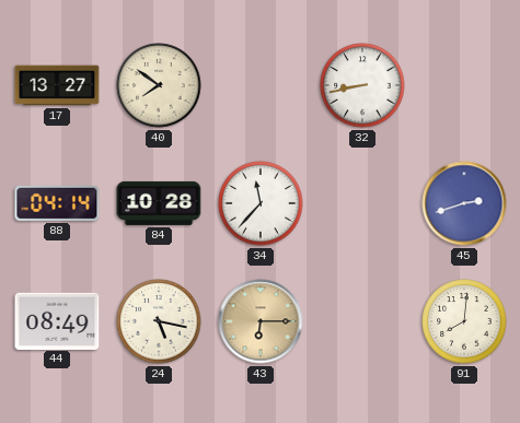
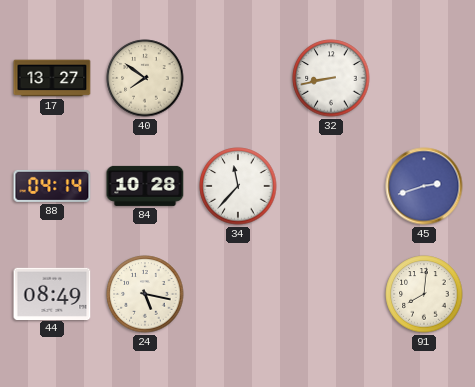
43: 6:15 -> none (261, 321)
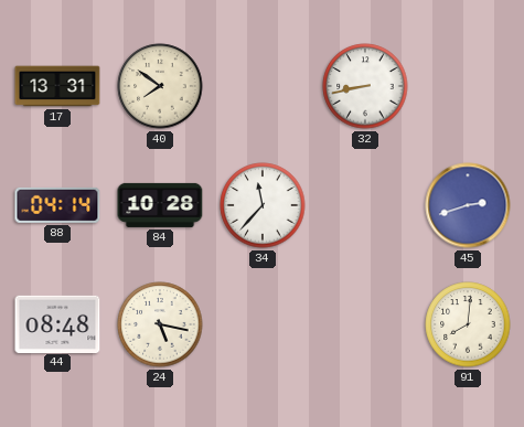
17: 13:27 -> 13:31 (57, 86)
44: 08:49 -> 08:48 (57, 323)
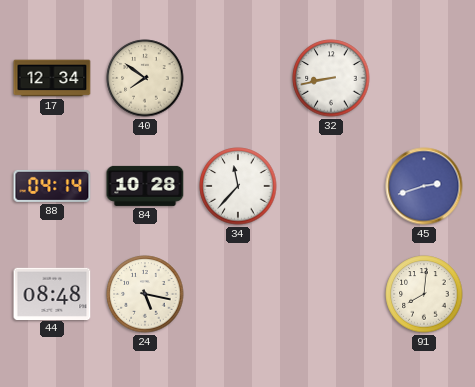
17: 13:31 -> 12:34 (52, 78)
